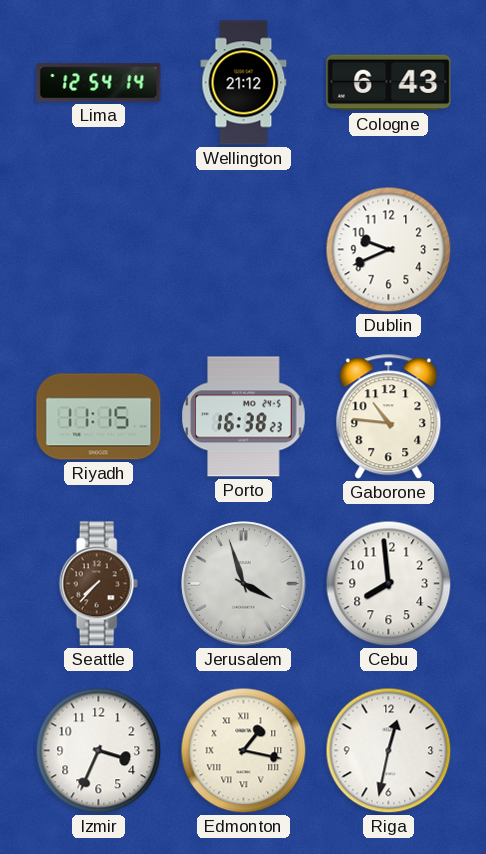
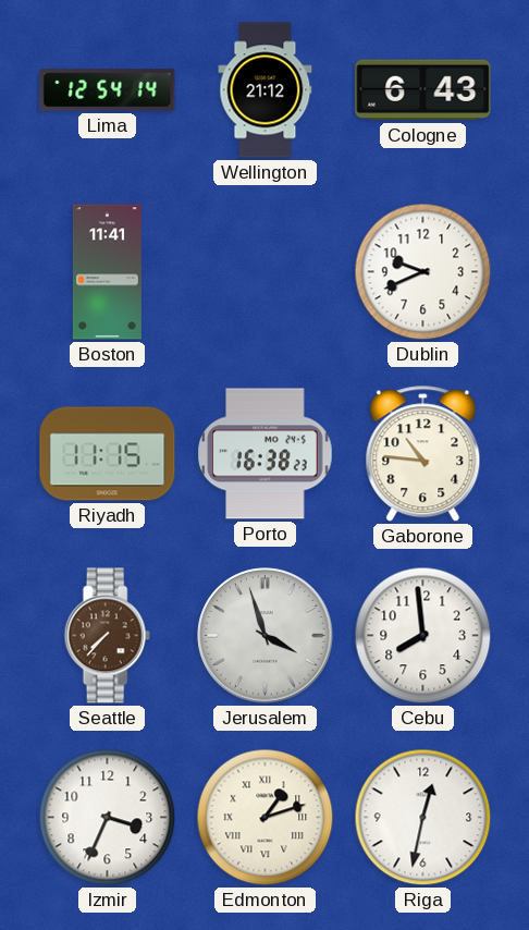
Boston: none -> 11:41 (107, 272)
Edmonton: 1:17 -> 1:12 (266, 818)
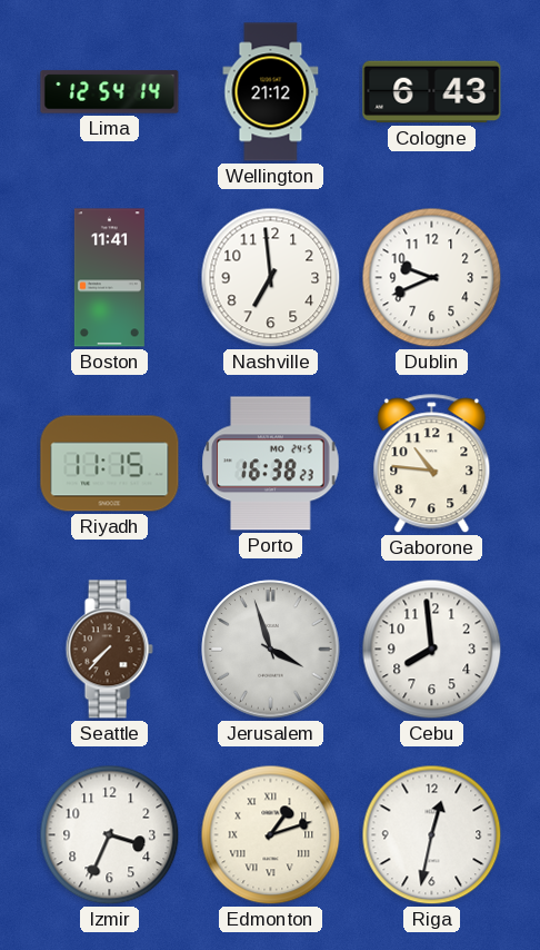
Nashville: none -> 6:59 (271, 278)
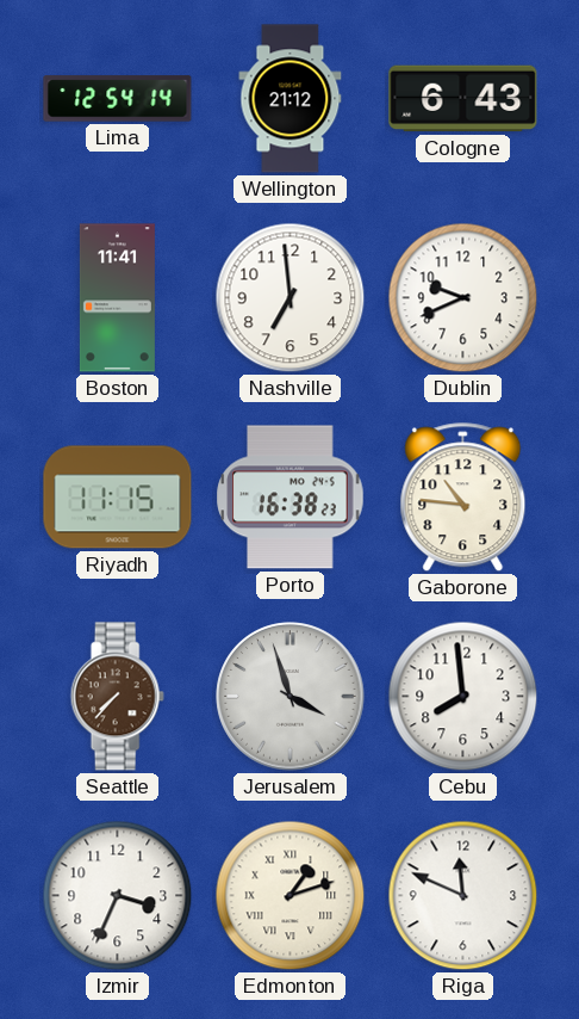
Riga: 12:32 -> 11:49 (463, 896)
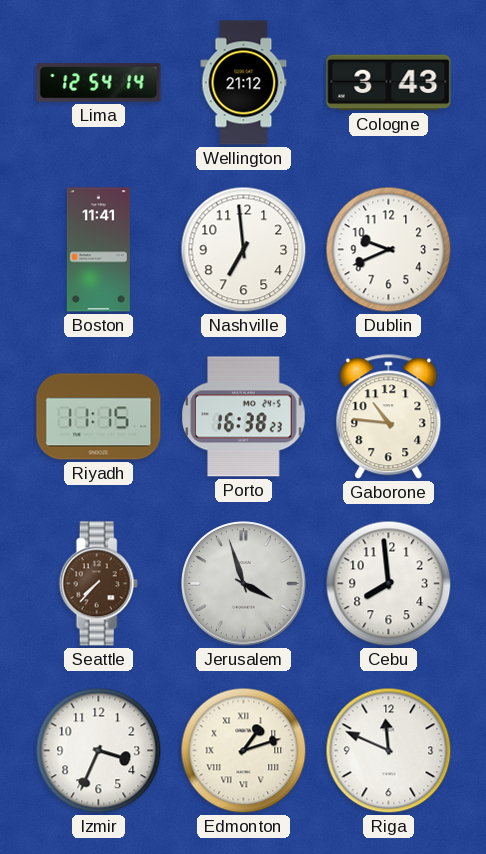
Cologne: 6:43 -> 3:43 (389, 83)
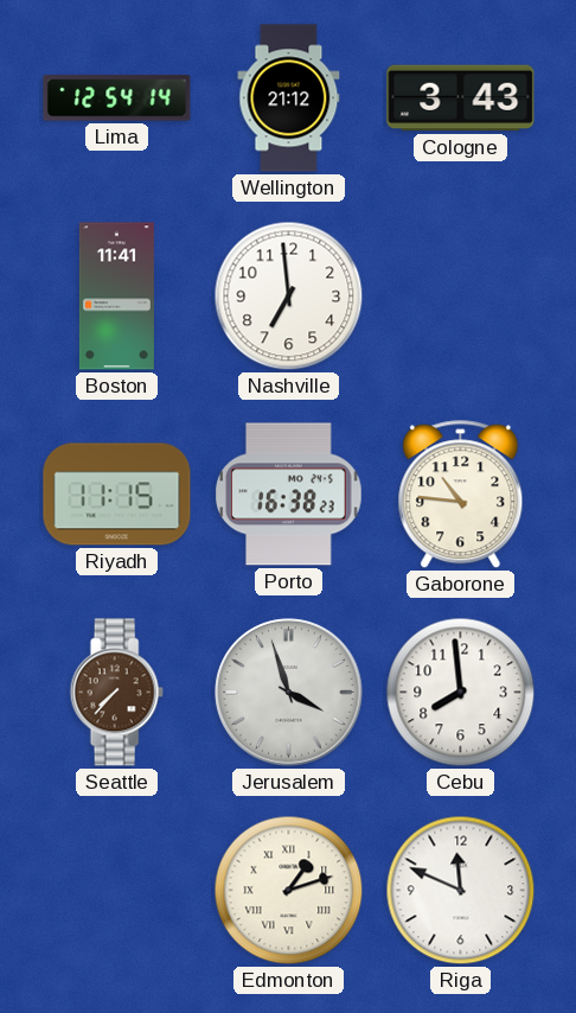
Dublin: 9:41 -> none (389, 250)
Izmir: 3:34 -> none (99, 751)
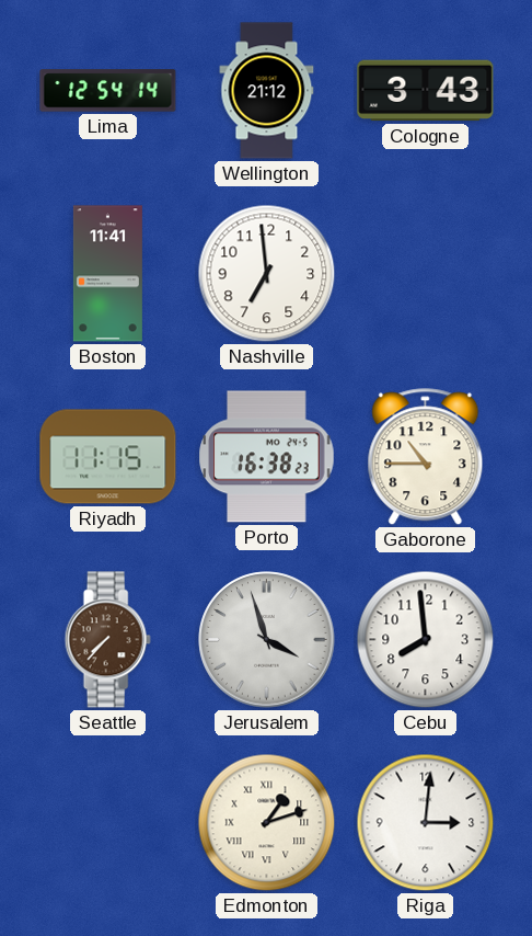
Gaborone: 10:46 -> 10:45 (426, 457)
Riga: 11:49 -> 3:01 (426, 823)
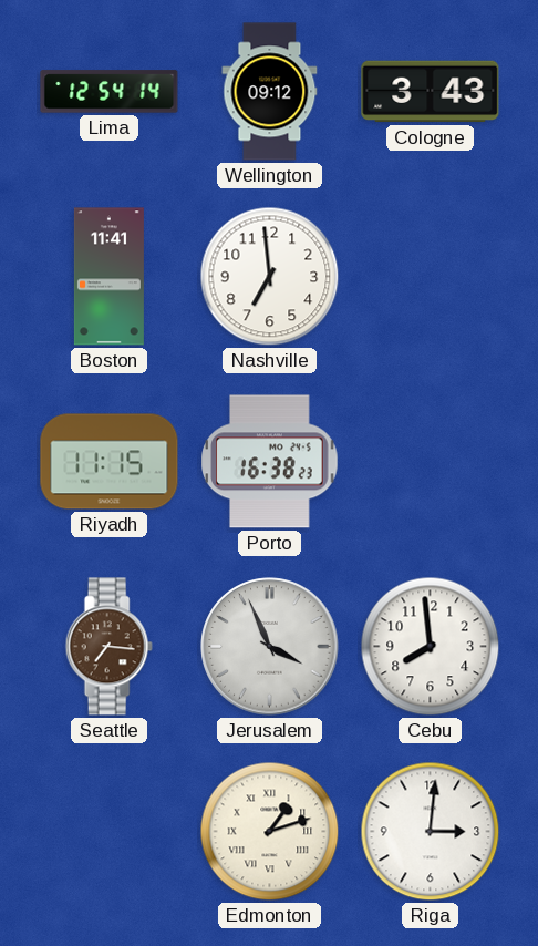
Wellington: 21:12 -> 09:12 (270, 92)
Gaborone: 10:45 -> none (426, 457)
Seattle: 7:37 -> 7:16 (108, 647)
Jerusalem: 3:57 -> 3:56 (270, 647)
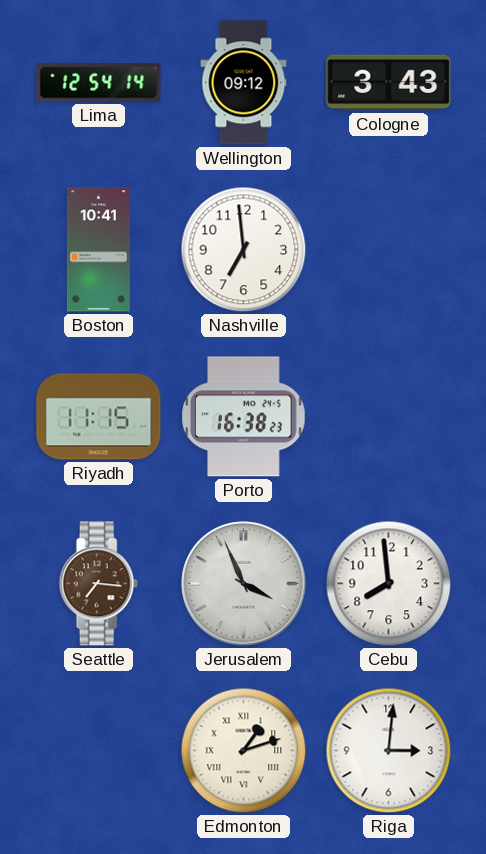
Boston: 11:41 -> 10:41 (98, 250)
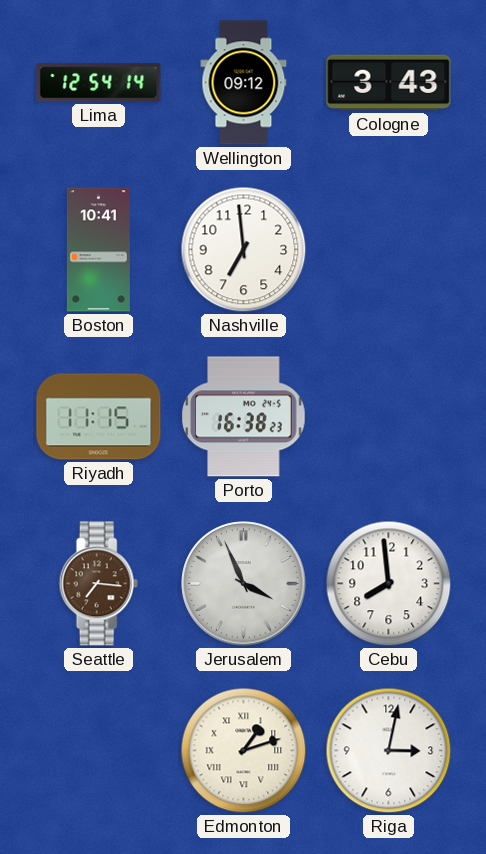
Riga: 3:01 -> 3:02 (389, 751)
